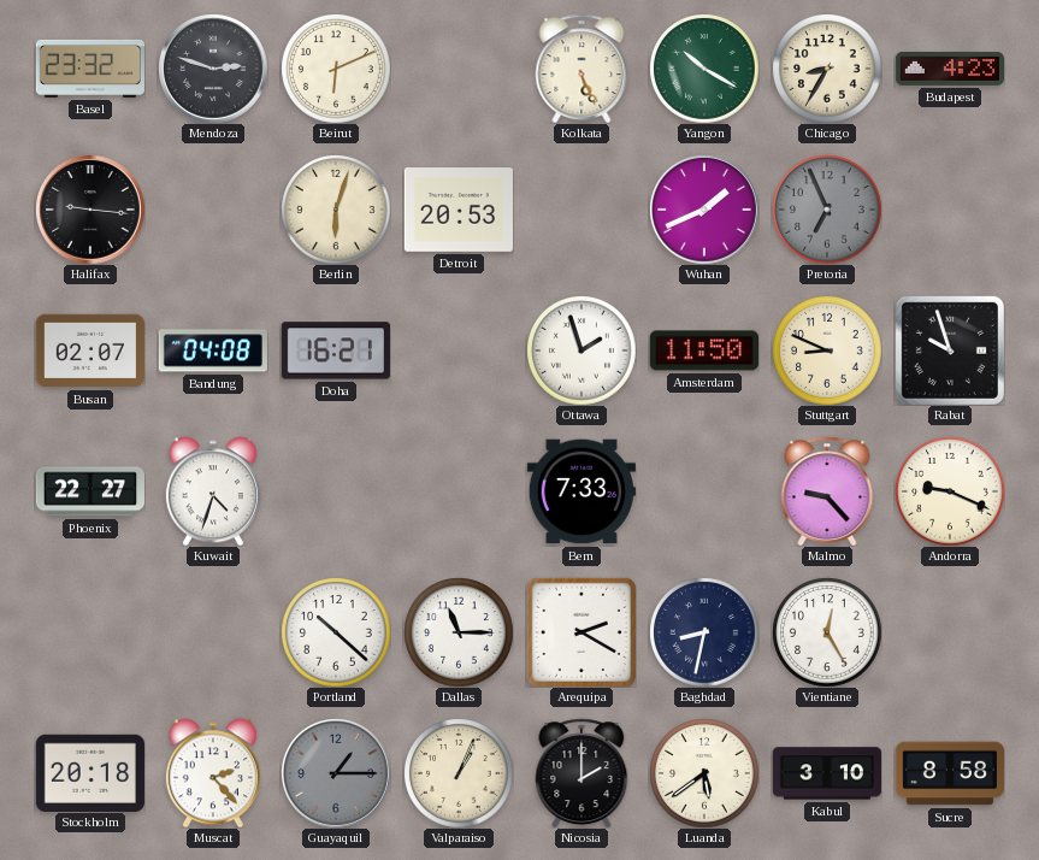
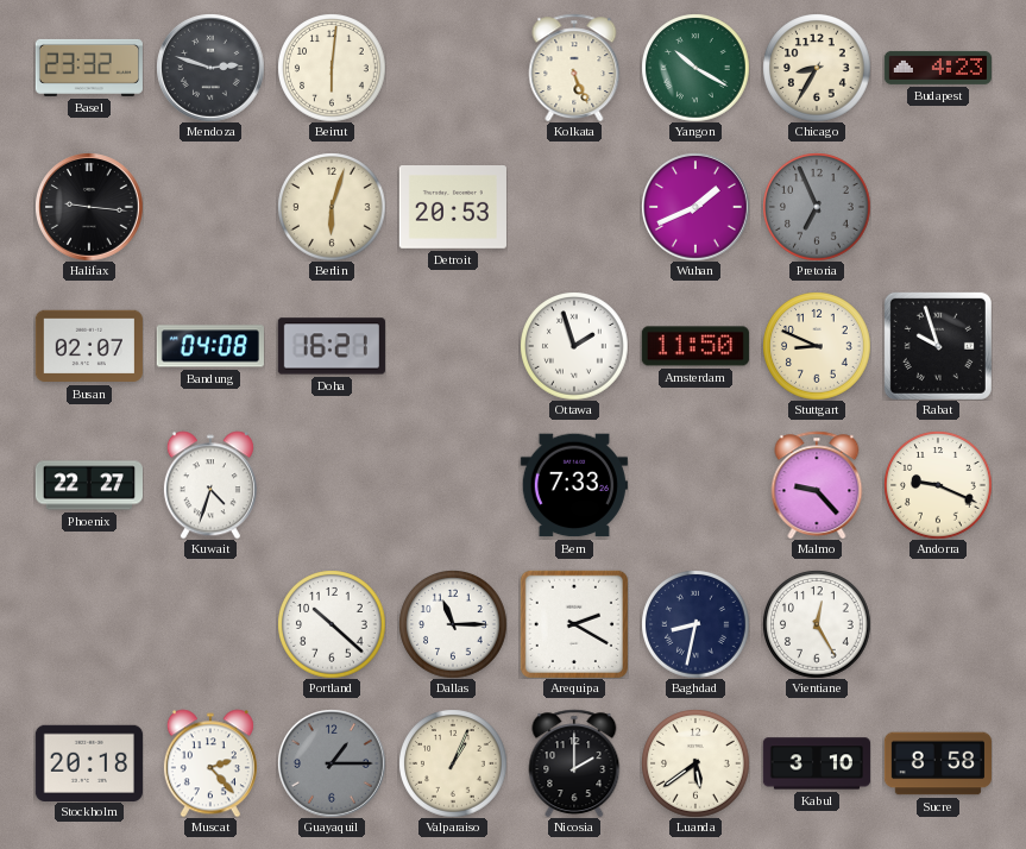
Beirut: 6:11 -> 6:01 (332, 68)
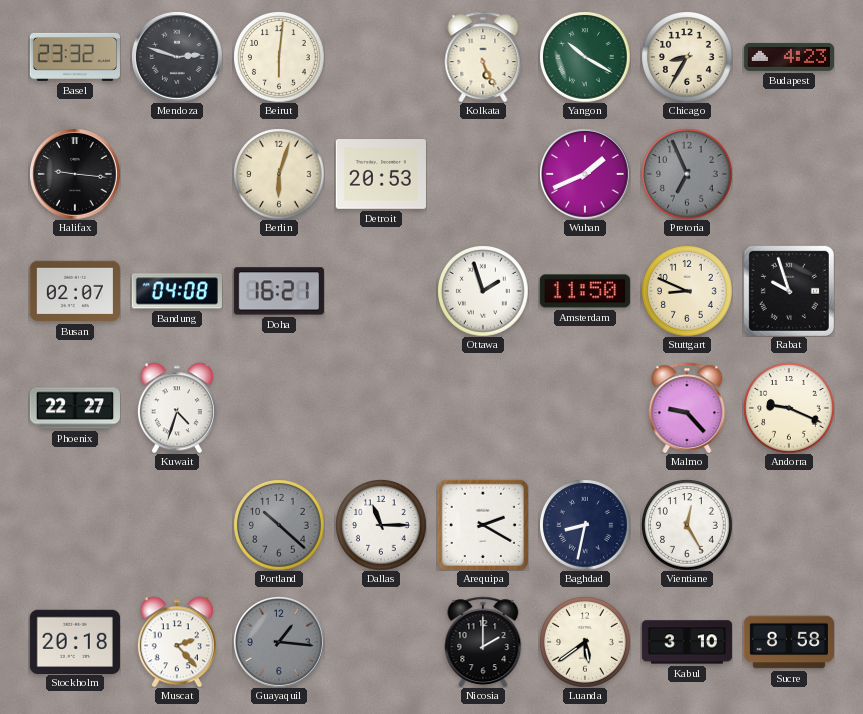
Bern: 7:33 -> none (574, 485)
Portland dial: white -> grey (279, 525)
Guayaquil: 1:15 -> 1:16 (279, 642)
Valparaiso: 1:04 -> none (453, 763)
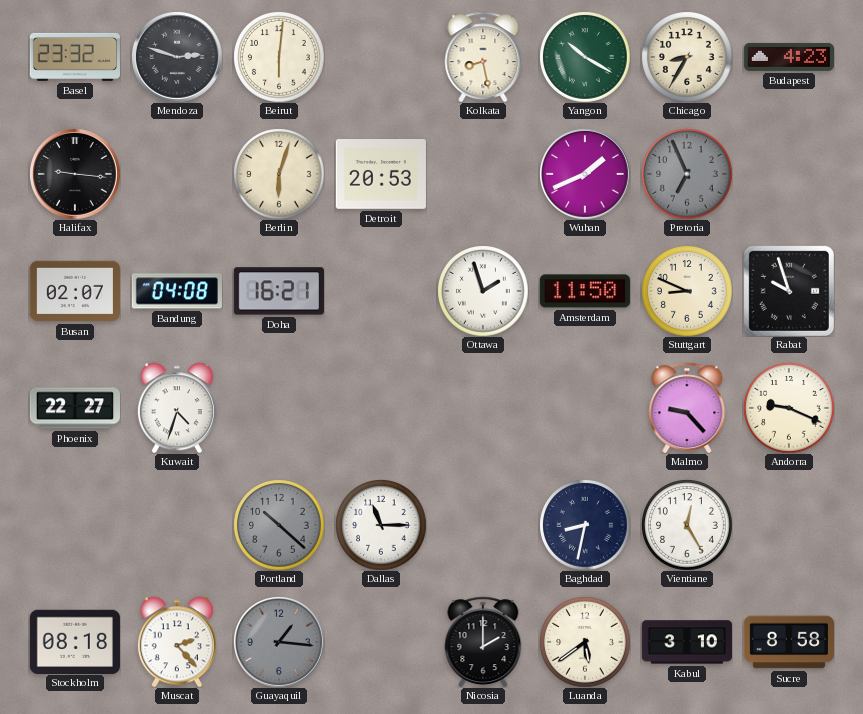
Kolkata: 5:26 -> 8:28 (483, 57)
Arequipa: 2:20 -> none (483, 525)
Stockholm: 20:18 -> 08:18 (75, 641)
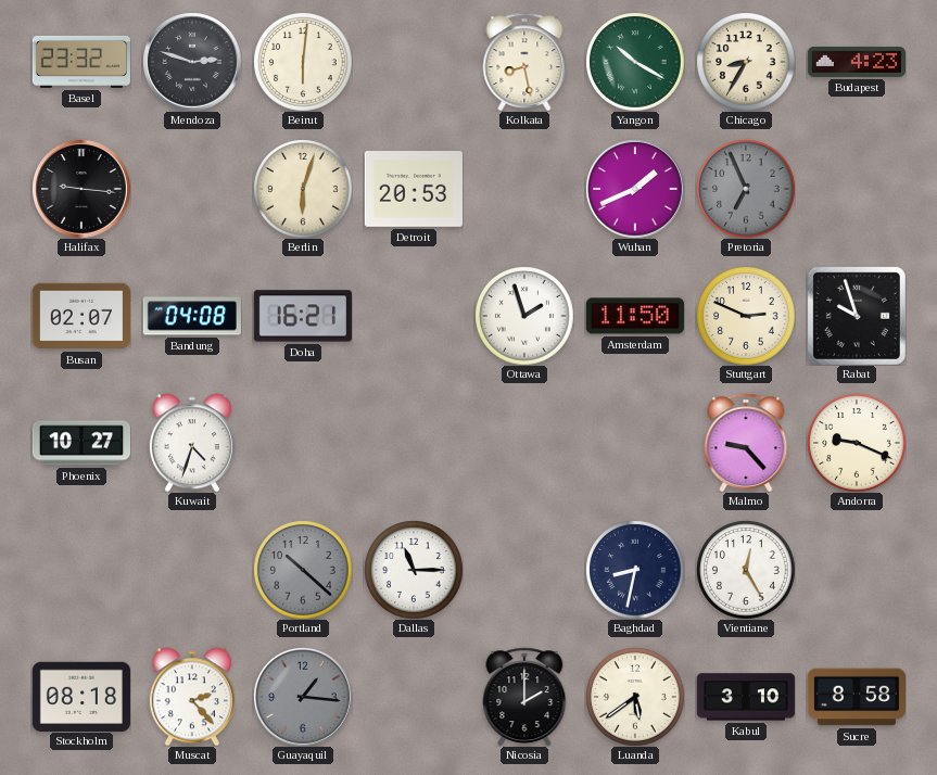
Stuttgart: 8:49 -> 2:49 (746, 316)
Phoenix: 22:27 -> 10:27 (80, 443)
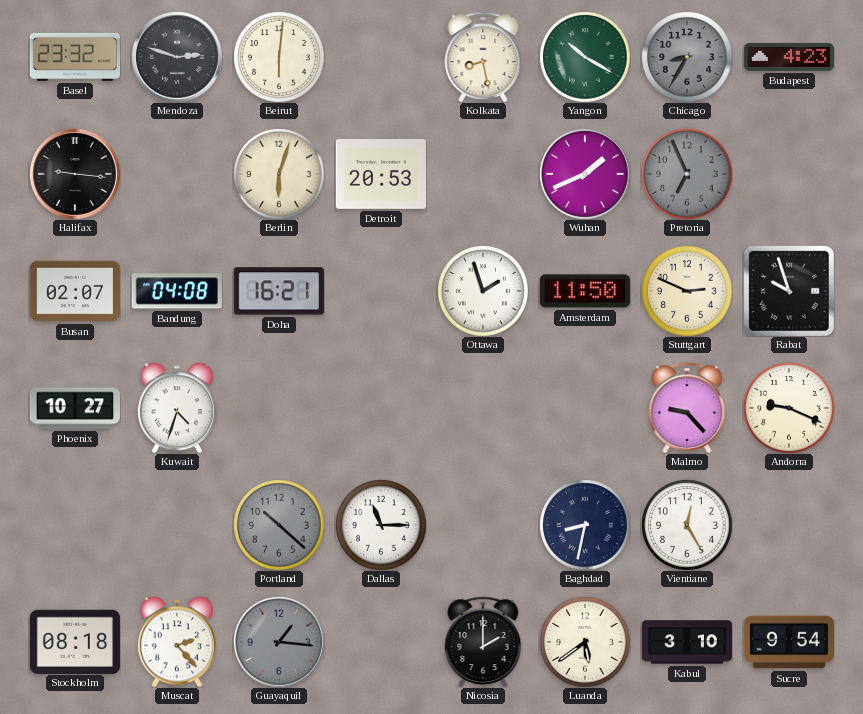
Chicago dial: cream -> grey (687, 57)
Sucre: 8:58 -> 9:54 (788, 642)
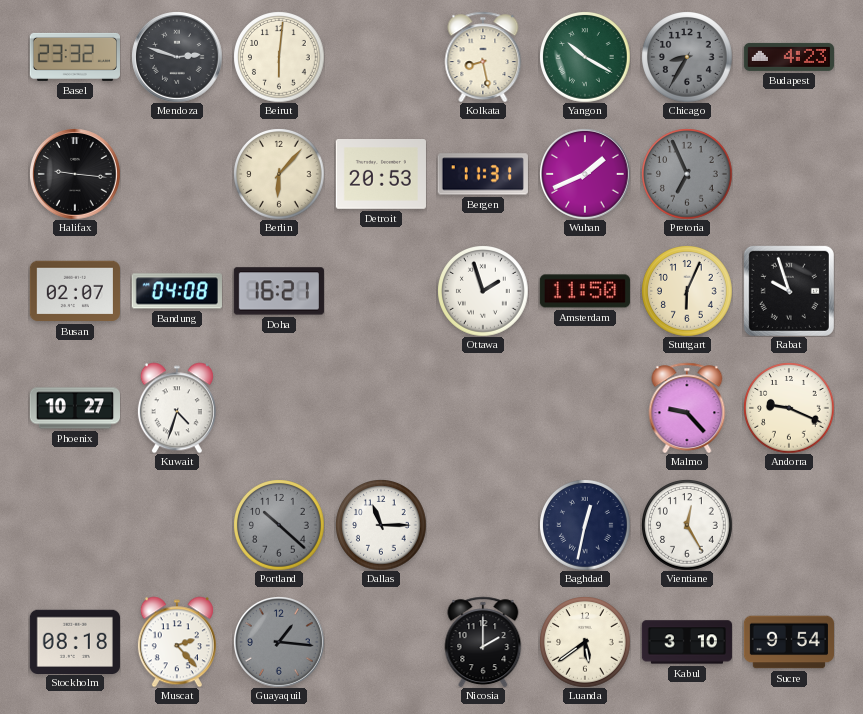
Berlin: 6:03 -> 6:07 (279, 174)
Bergen: none -> 11:31 (483, 174)
Stuttgart: 2:49 -> 6:04 (687, 291)
Baghdad: 8:32 -> 12:32 (585, 525)
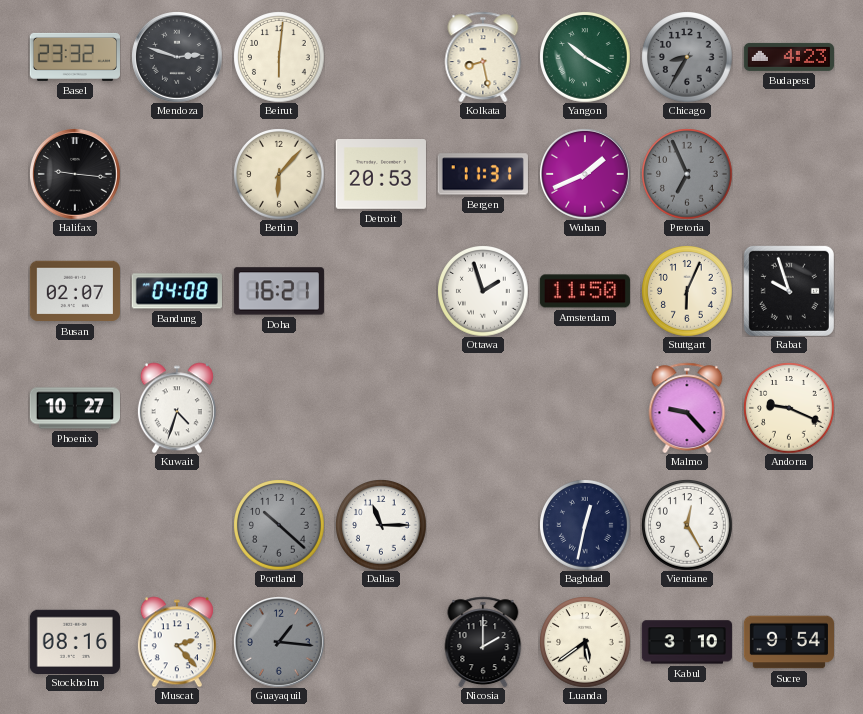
Stockholm: 08:18 -> 08:16 (75, 641)
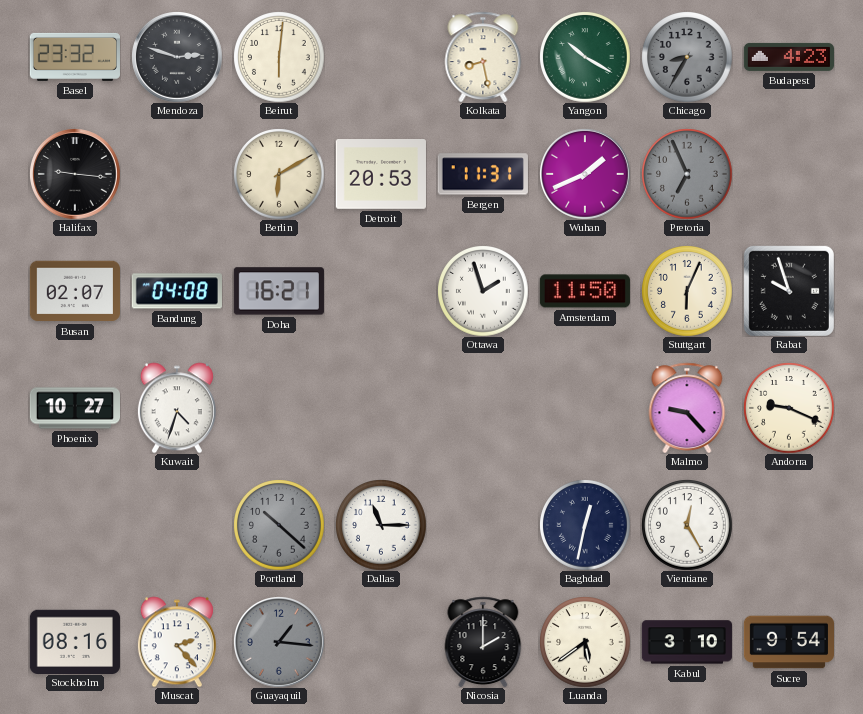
Berlin: 6:07 -> 6:10 (279, 174)
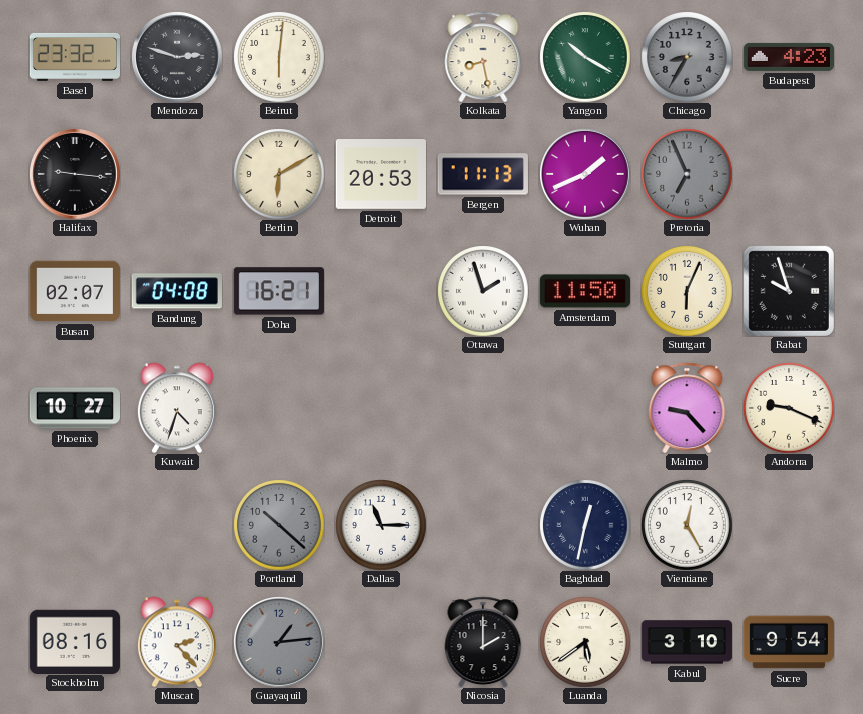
Bergen: 11:31 -> 11:13 (483, 174)
Guayaquil: 1:16 -> 1:14 (279, 642)
